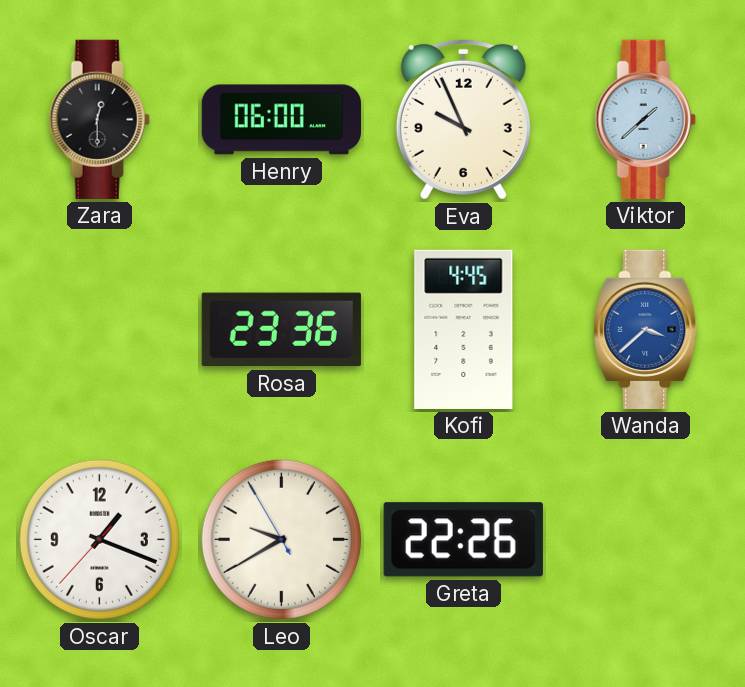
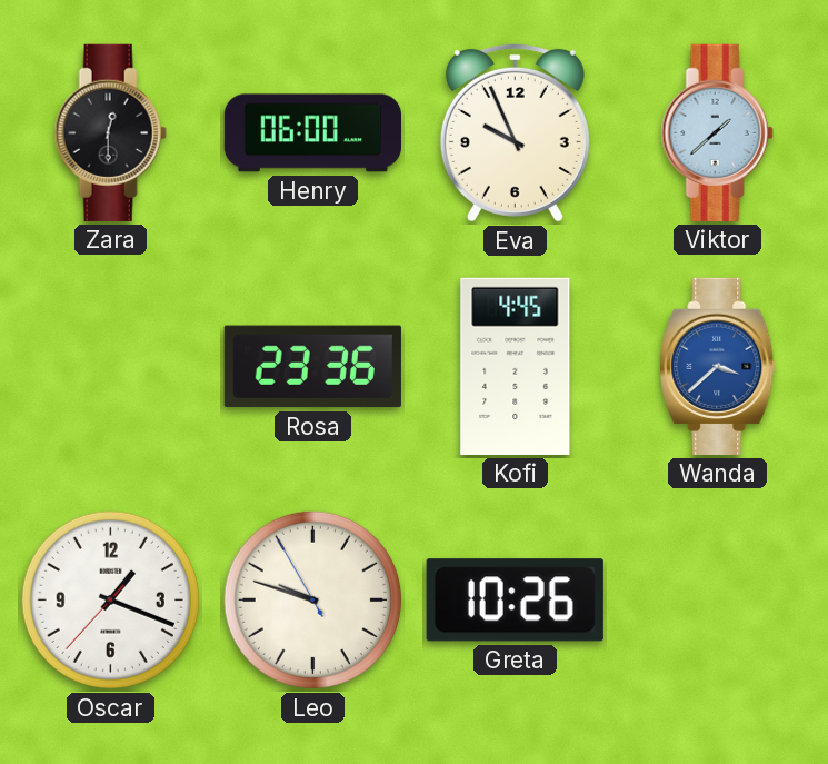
Leo: 9:39 -> 9:47 (312, 599)
Greta: 22:26 -> 10:26 (515, 601)
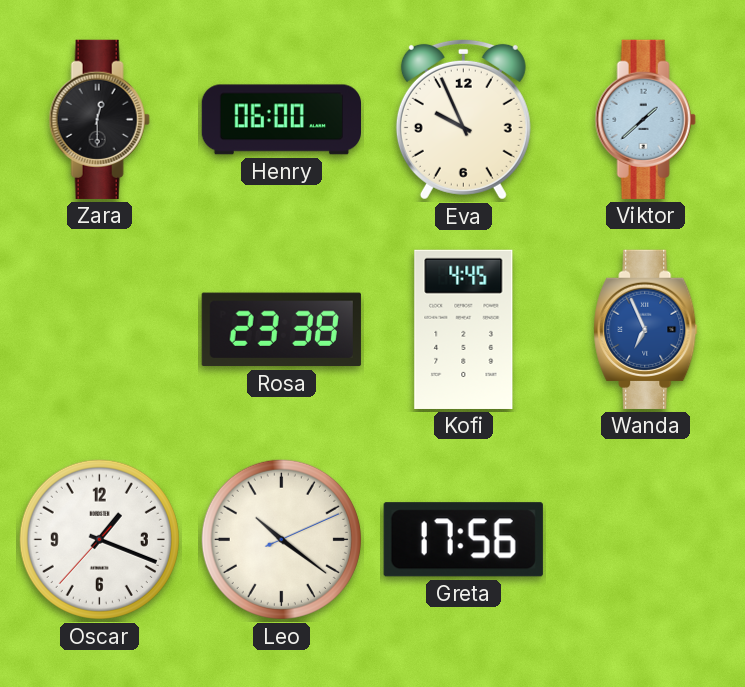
Rosa: 23:36 -> 23:38 (281, 330)
Wanda: 3:38 -> 6:56 (646, 329)
Leo: 9:47 -> 10:21 (281, 539)
Greta: 10:26 -> 17:56 (463, 540)
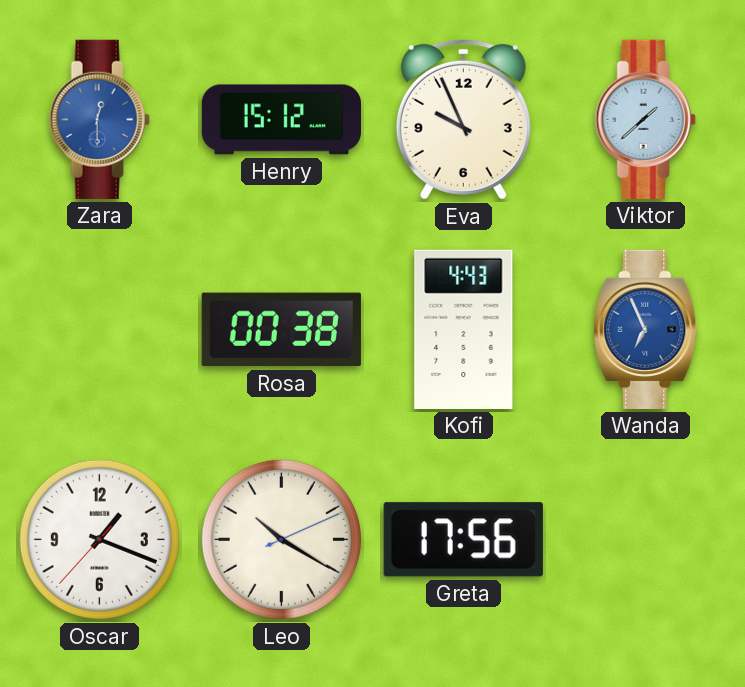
Zara dial: black -> blue (99, 119)
Henry: 06:00 -> 15:12 (281, 120)
Rosa: 23:38 -> 00:38 (281, 330)
Kofi: 4:45 -> 4:43 (464, 329)
Leo: 10:21 -> 10:20 (281, 539)
